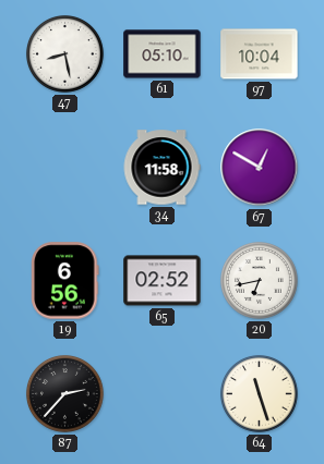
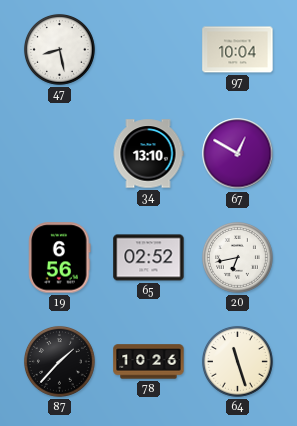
61: 05:10 -> none (163, 54)
34: 11:58 -> 13:10 (148, 154)
87: 2:37 -> 1:37 (59, 361)
78: none -> 10:26 (149, 362)
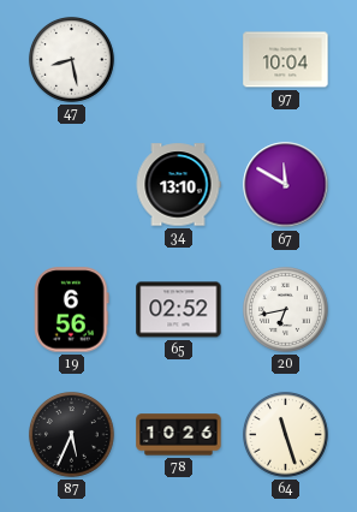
67: 12:50 -> 11:50 (286, 185)
87: 1:37 -> 5:34 (71, 434)
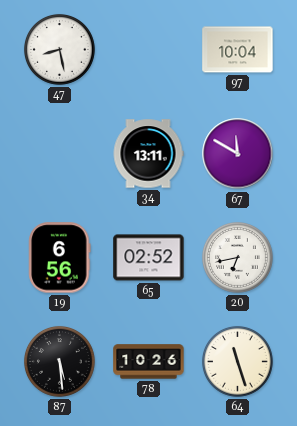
34: 13:10 -> 13:11 (148, 154)
87: 5:34 -> 5:29 (59, 361)
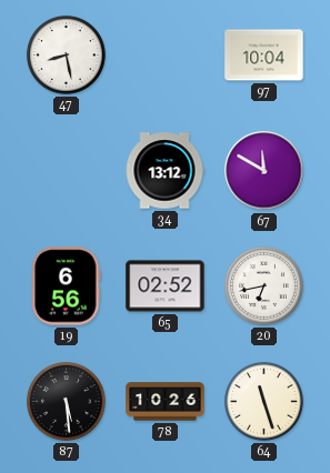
34: 13:11 -> 13:12 (164, 171)
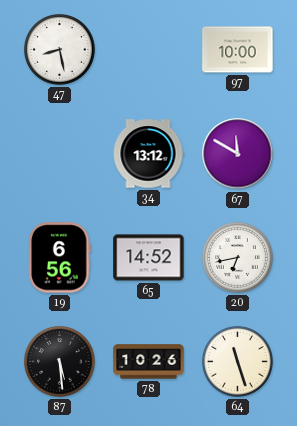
97: 10:04 -> 10:00 (238, 50)
65: 02:52 -> 14:52 (149, 258)
